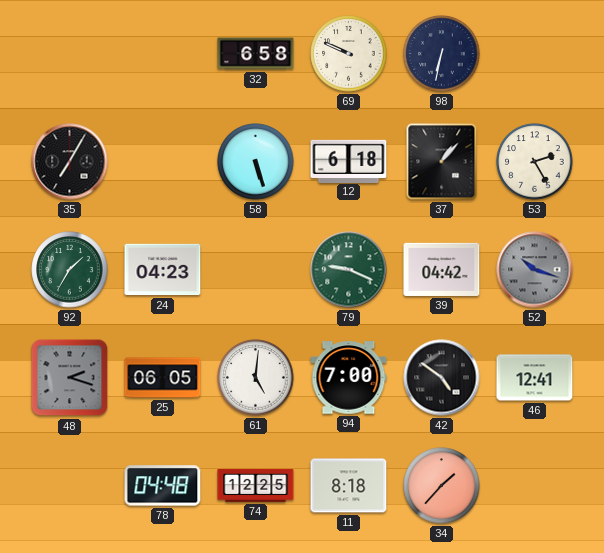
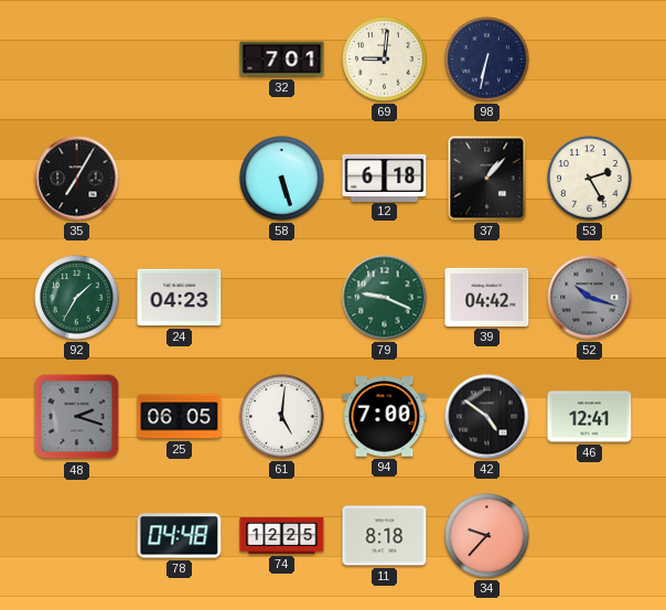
32: 6:58 -> 7:01 (282, 60)
69: 9:49 -> 9:01 (385, 60)
34: 1:37 -> 9:37 (487, 536)
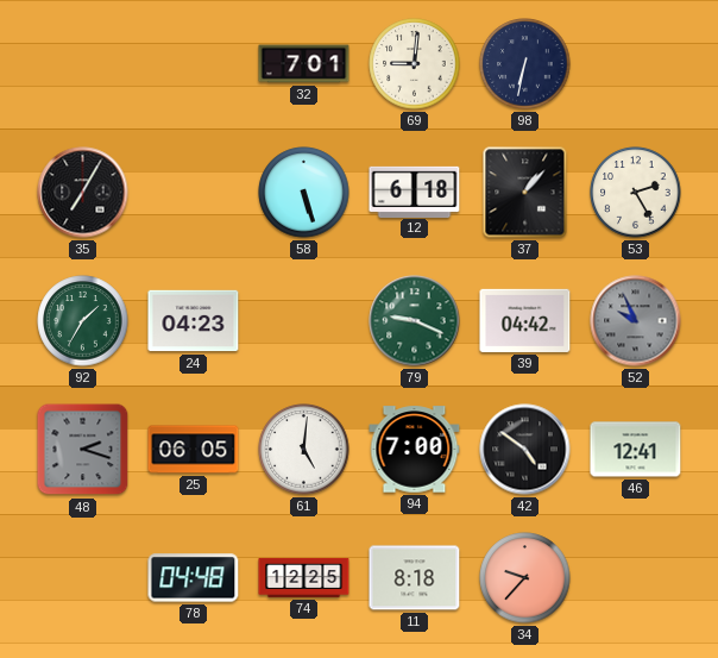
52: 10:18 -> 9:56 (636, 321)
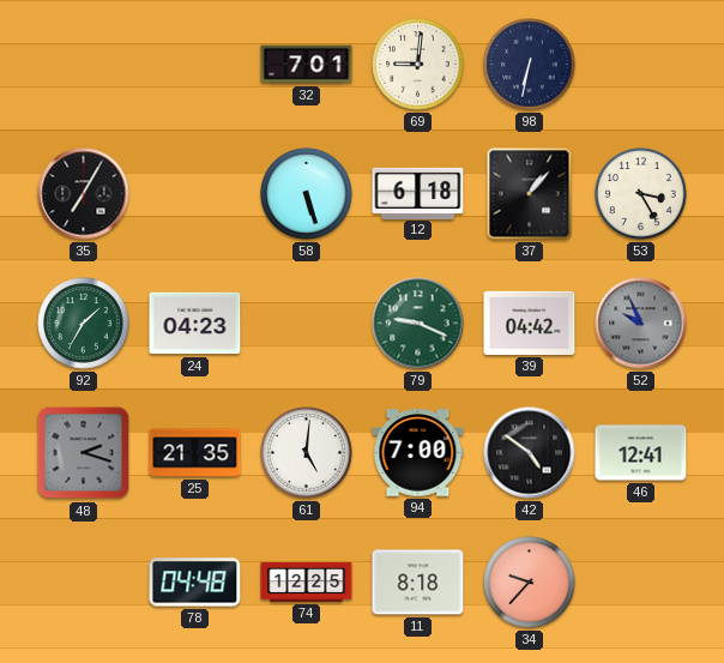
53: 2:25 -> 3:25 (641, 194)
25: 06:05 -> 21:35 (195, 453)
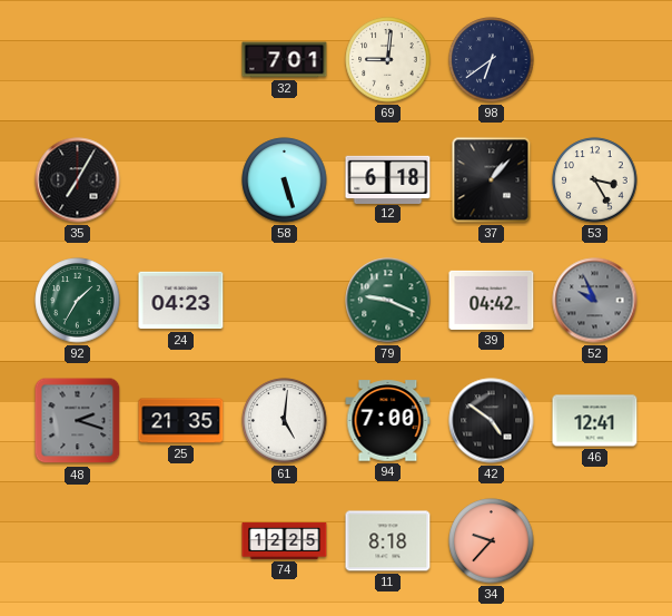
98: 6:32 -> 6:39 (492, 60)
78: 04:48 -> none (195, 583)
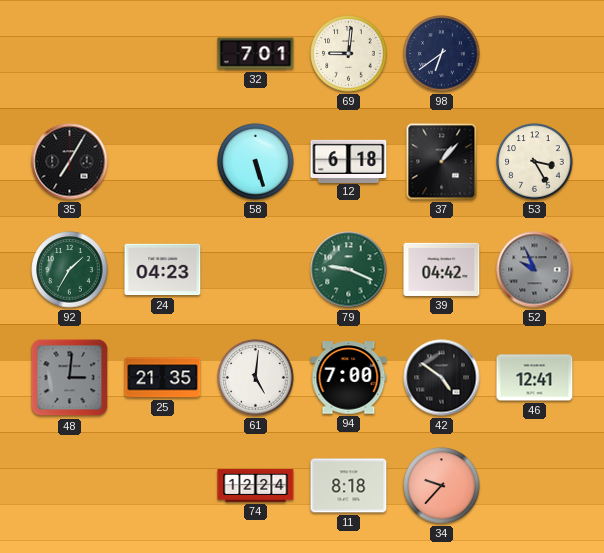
48: 2:18 -> 3:01 (70, 378)
74: 12:25 -> 12:24 (256, 485)
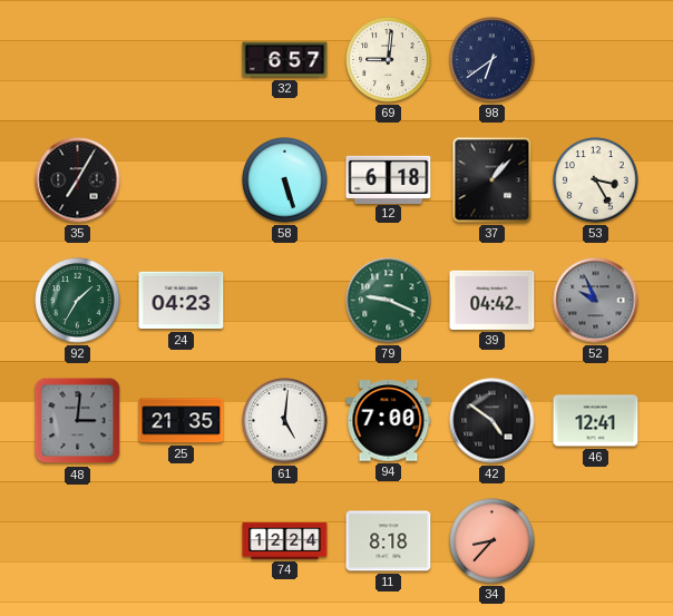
32: 7:01 -> 6:57 (285, 60)
34: 9:37 -> 8:37 (492, 541)
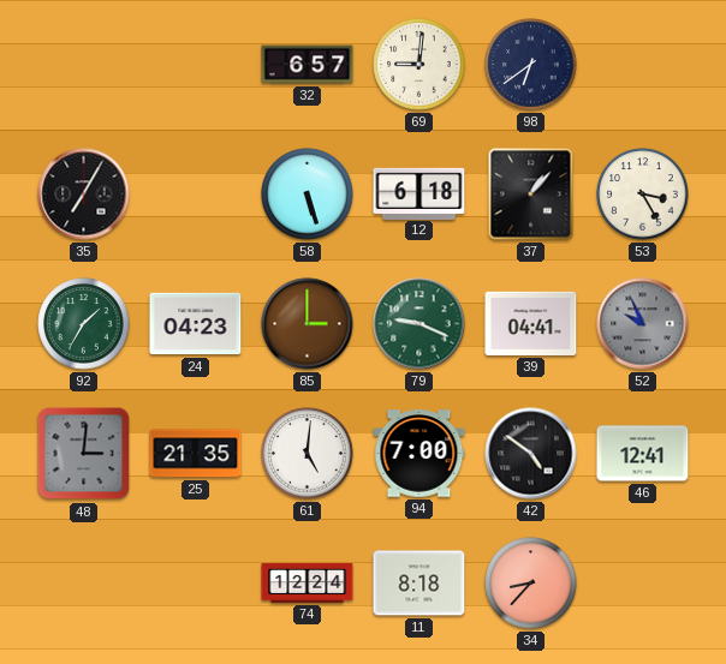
85: none -> 3:00 (308, 324)
39: 04:42 -> 04:41 (531, 323)
